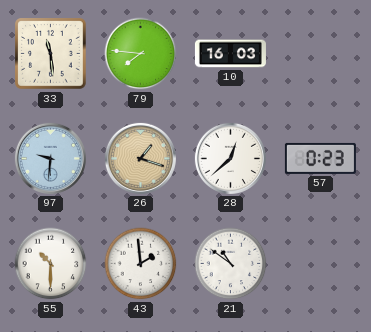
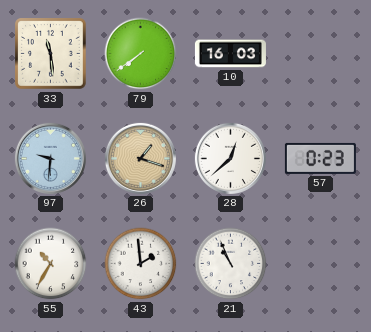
79: 7:46 -> 7:39 (141, 54)
55: 10:30 -> 10:35 (51, 264)
21: 10:51 -> 10:56 (231, 264)
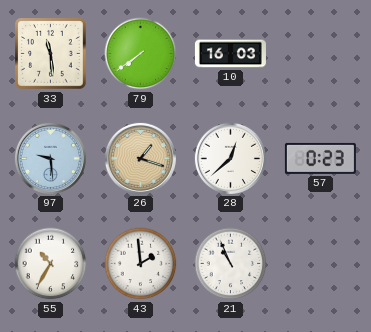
97: 9:31 -> 9:29 (50, 158)
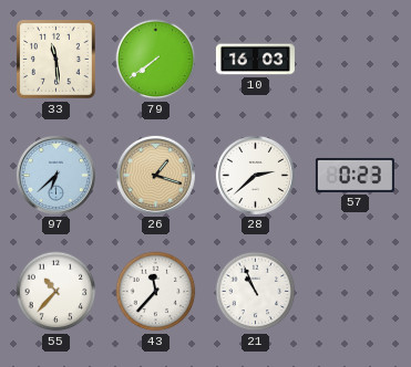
97: 9:29 -> 6:38 (55, 175)
28: 12:38 -> 2:38 (255, 175)
55: 10:35 -> 10:37 (56, 292)
43: 1:59 -> 11:37 (156, 292)
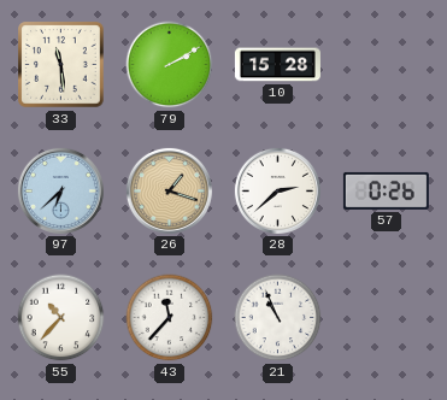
79: 7:39 -> 2:10 (170, 65)
10: 16:03 -> 15:28 (277, 65)
57: 0:23 -> 0:26 (386, 190)
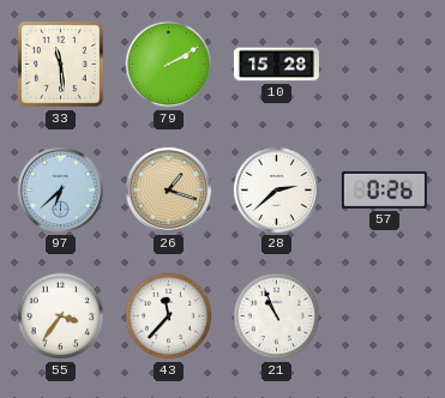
55: 10:37 -> 3:36 (61, 316)
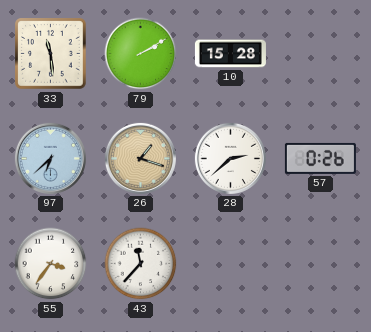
21: 10:56 -> none (277, 316)
